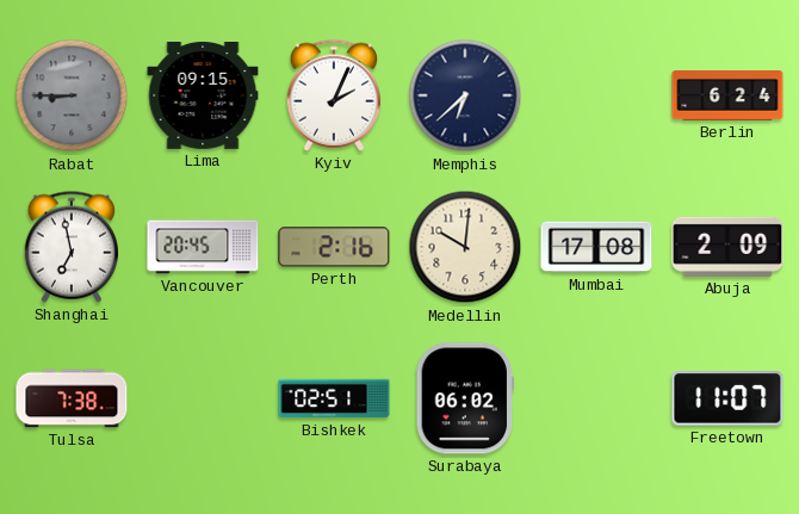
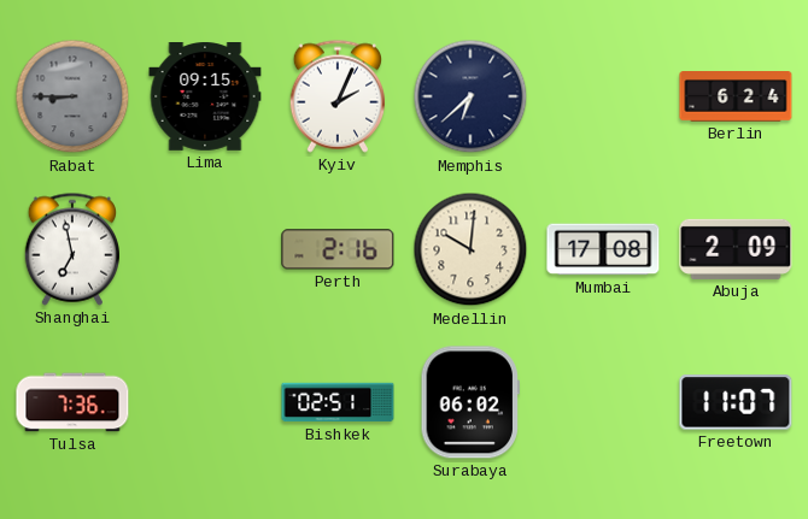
Vancouver: 20:45 -> none (203, 247)
Tulsa: 7:38 -> 7:36 (72, 402)
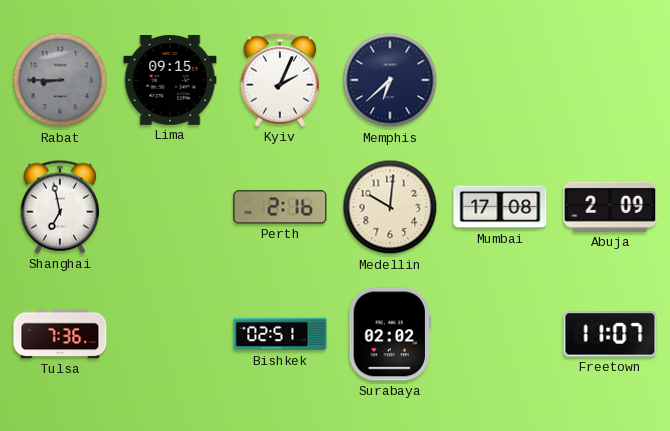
Berlin: 6:24 -> none (736, 96)
Surabaya: 06:02 -> 02:02 (389, 334)
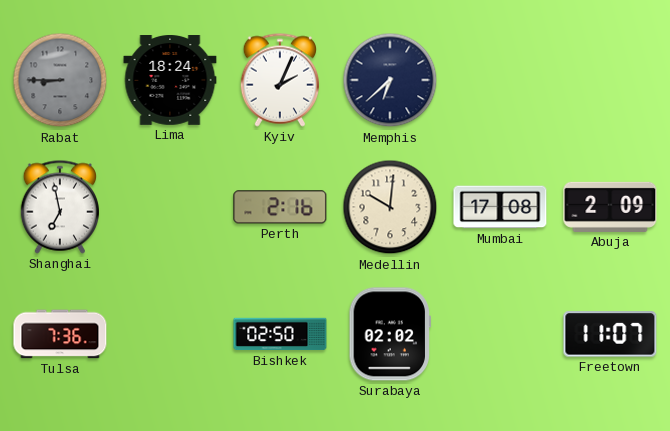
Lima: 09:15 -> 18:24 (170, 81)
Bishkek: 02:51 -> 02:50 (280, 334)
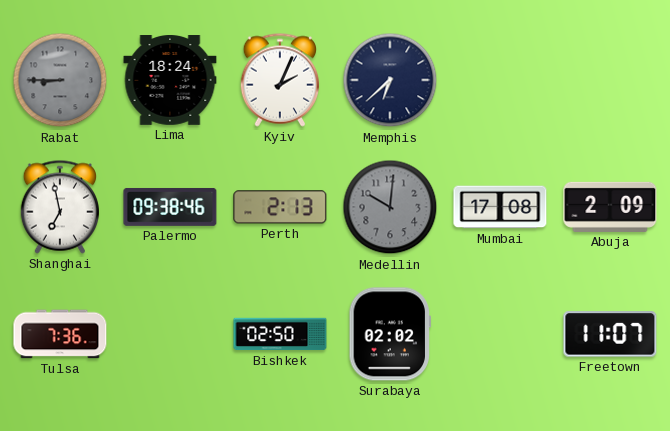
Palermo: none -> 09:38 (170, 207)
Perth: 2:16 -> 2:13 (280, 207)
Medellin dial: cream -> grey (390, 207)
